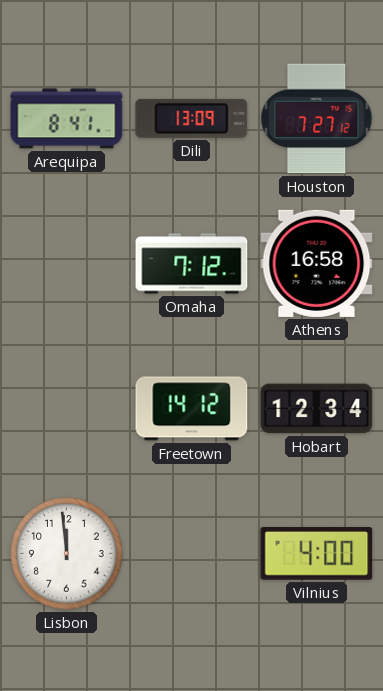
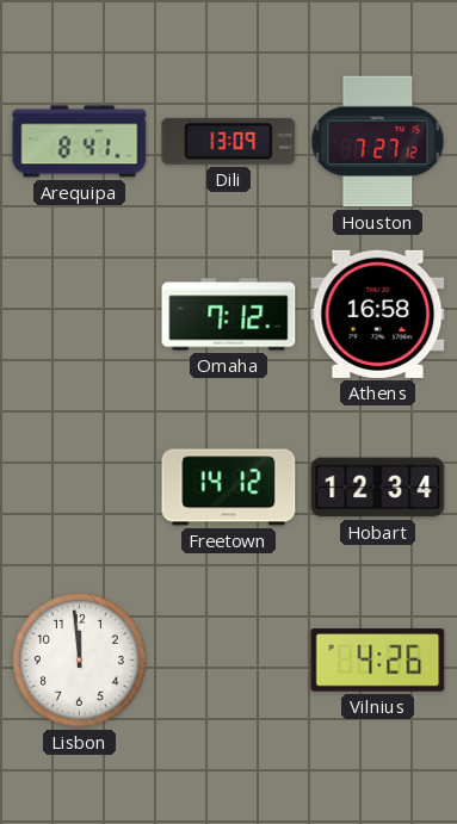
Vilnius: 4:00 -> 4:26 (378, 661)
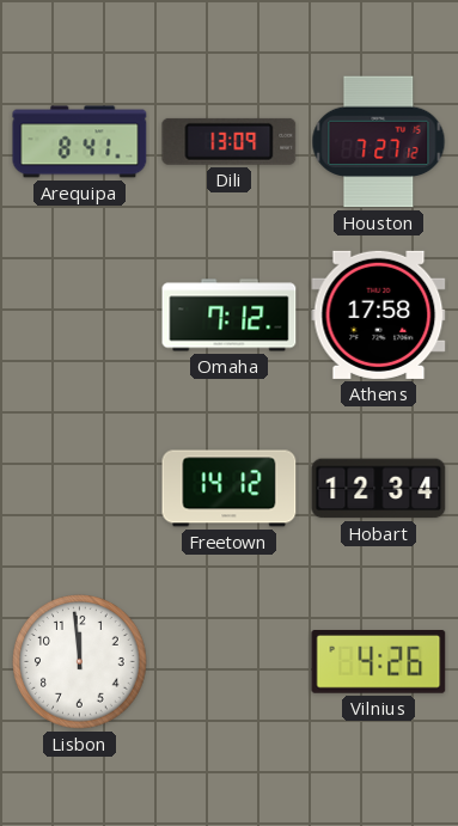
Athens: 16:58 -> 17:58 (379, 314)
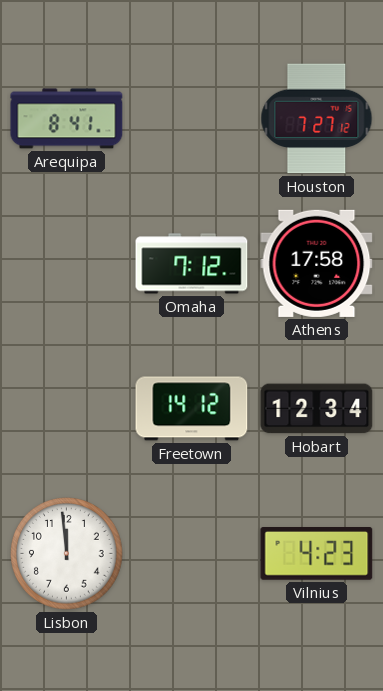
Dili: 13:09 -> none (230, 141)
Vilnius: 4:26 -> 4:23 (317, 554)
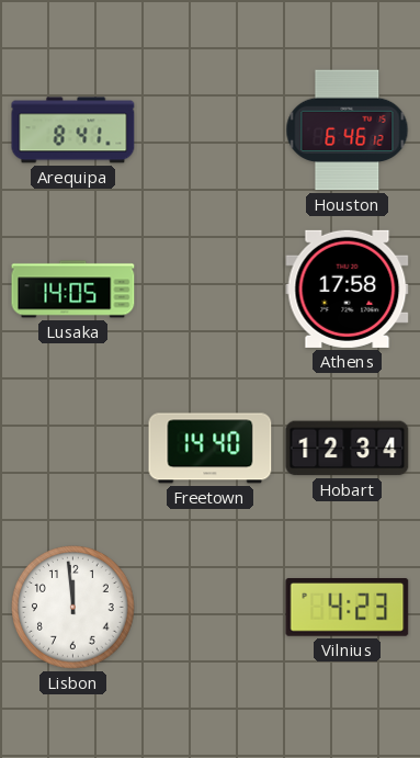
Houston: 7:27 -> 6:46 (348, 131)
Lusaka: none -> 14:05 (73, 290)
Omaha: 7:12 -> none (192, 264)
Freetown: 14:12 -> 14:40 (211, 449)
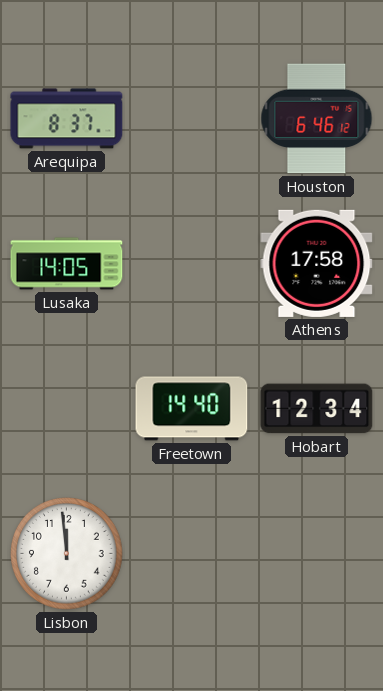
Arequipa: 8:41 -> 8:37 (67, 119)
Vilnius: 4:23 -> none (348, 608)
